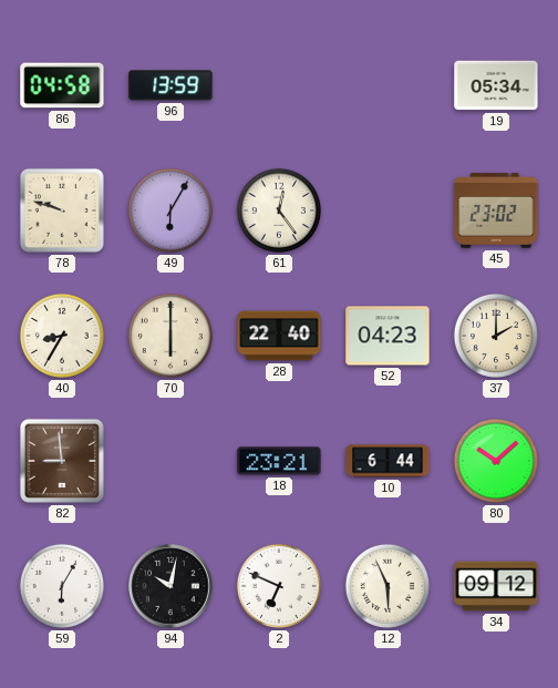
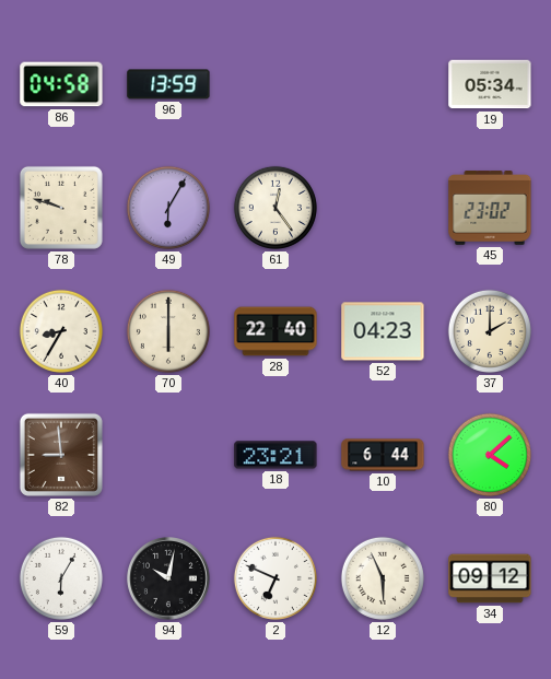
80: 10:08 -> 4:08 (490, 455)
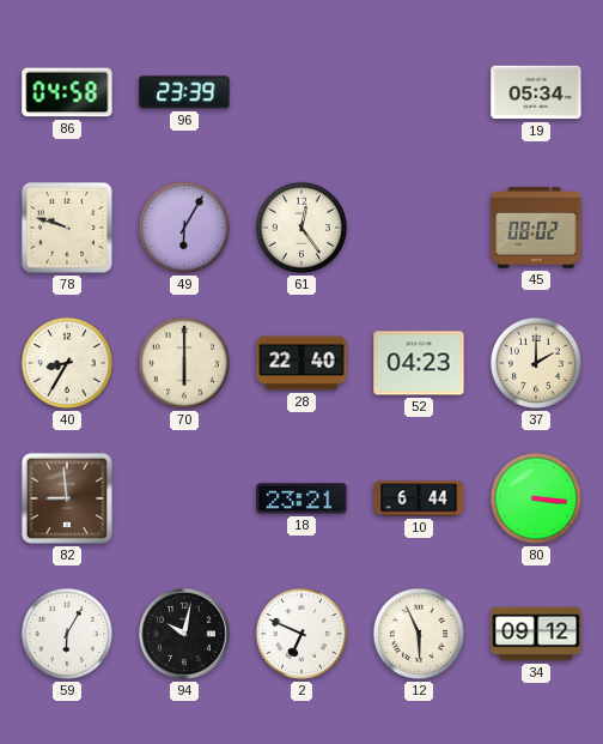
96: 13:59 -> 23:39 (184, 92)
45: 23:02 -> 08:02 (536, 228)
80: 4:08 -> 3:16 (536, 498)
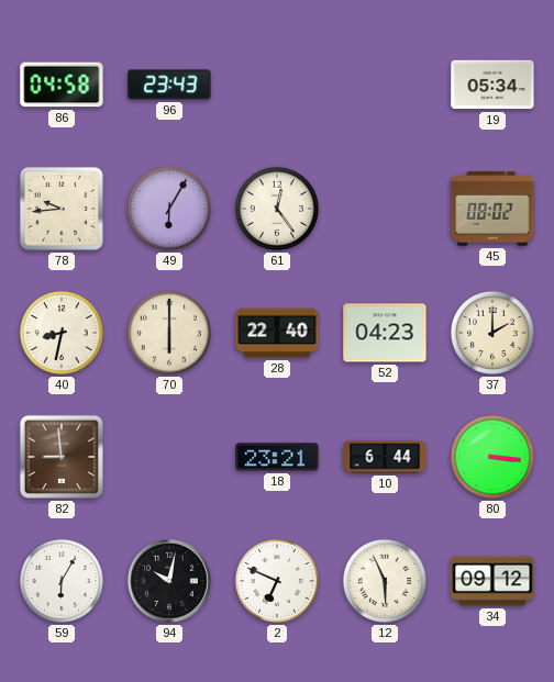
96: 23:39 -> 23:43 (169, 85)
78: 9:48 -> 9:44 (62, 209)
40: 8:35 -> 8:32 (62, 333)
